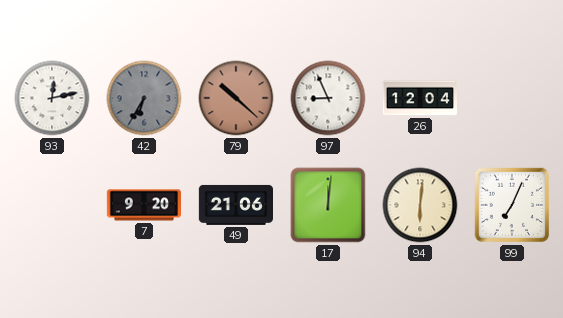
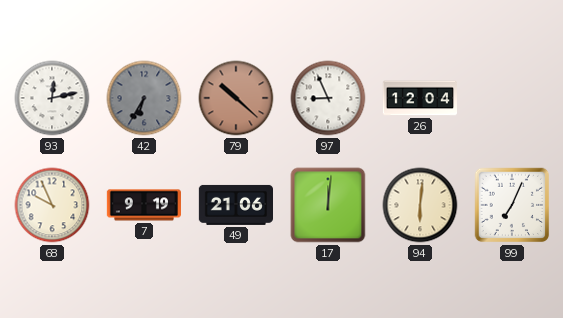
68: none -> 9:56 (52, 205)
7: 9:20 -> 9:19 (143, 205)
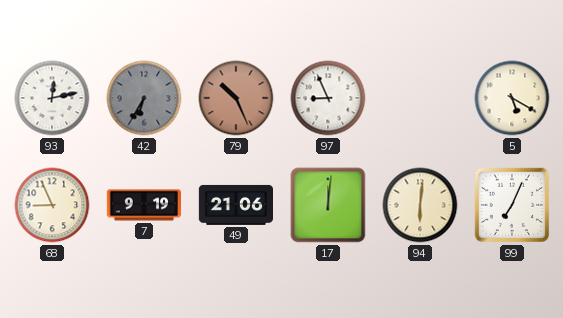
79: 10:22 -> 10:26 (236, 98)
26: 12:04 -> none (419, 98)
5: none -> 5:20 (512, 98)
68: 9:56 -> 8:56 (52, 205)
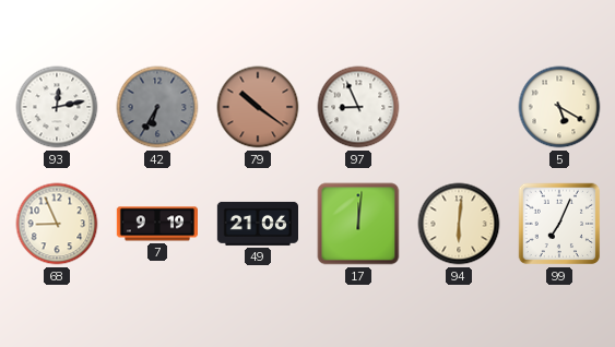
79: 10:26 -> 10:21 (258, 107)
